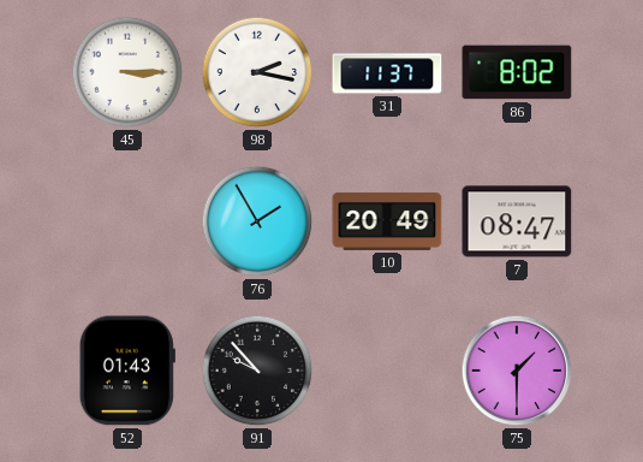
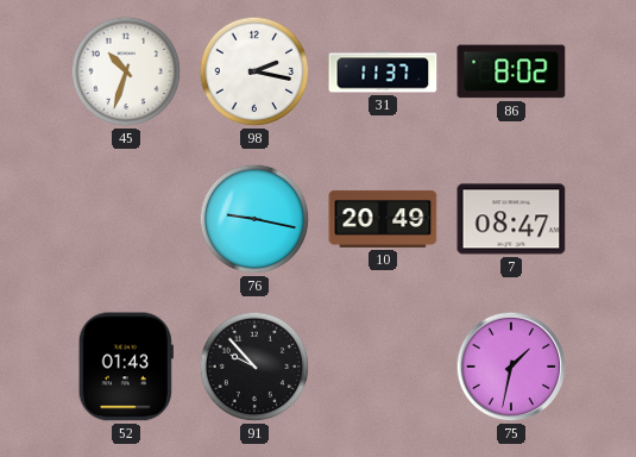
45: 3:15 -> 10:33 (126, 71)
76: 1:55 -> 9:17 (254, 219)
75: 1:30 -> 1:32 (511, 367)
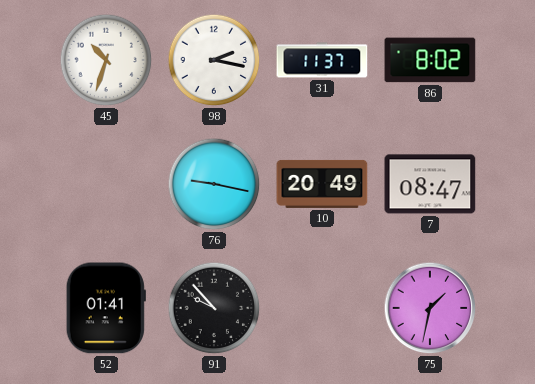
52: 01:43 -> 01:41 (106, 308)
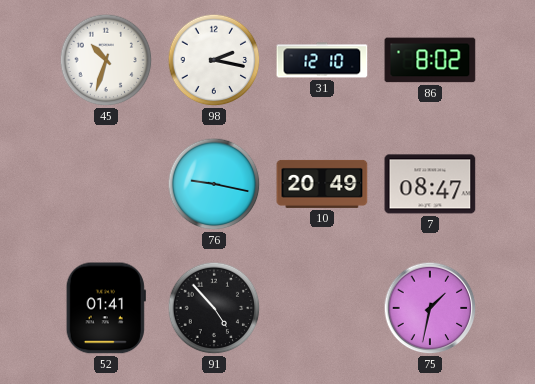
31: 11:37 -> 12:10 (322, 60)
91: 9:53 -> 4:53 (214, 308)
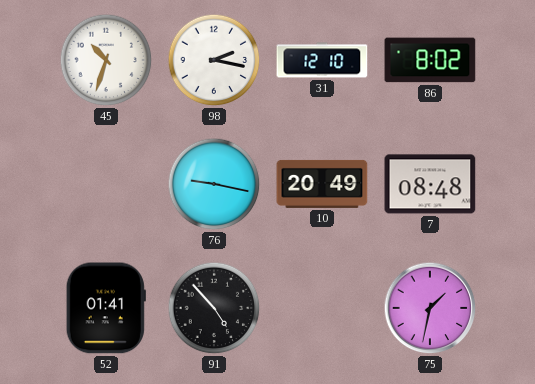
7: 08:47 -> 08:48 (430, 184)
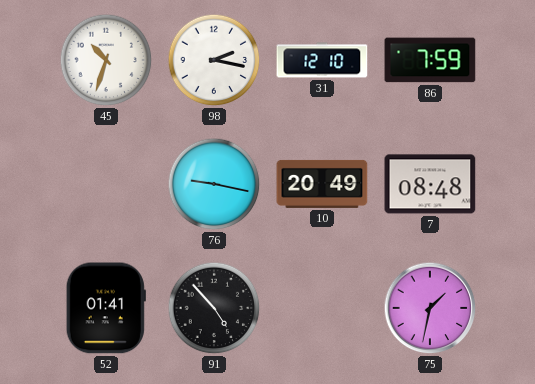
86: 8:02 -> 7:59 (430, 60)
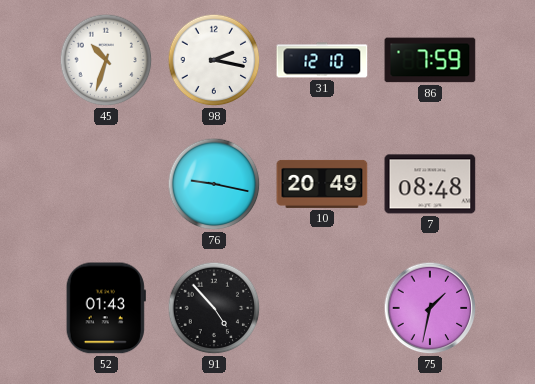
52: 01:41 -> 01:43 (106, 308)
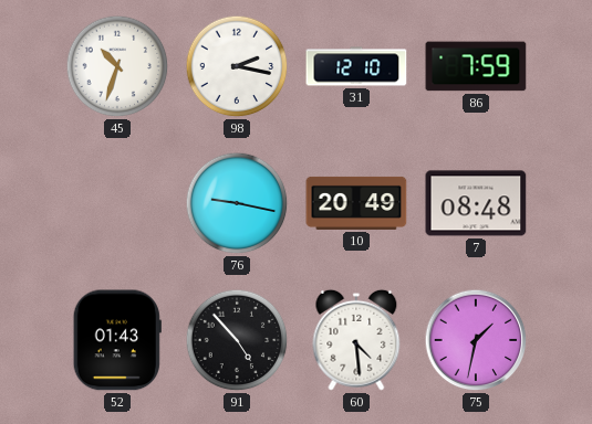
60: none -> 4:29 (356, 340)
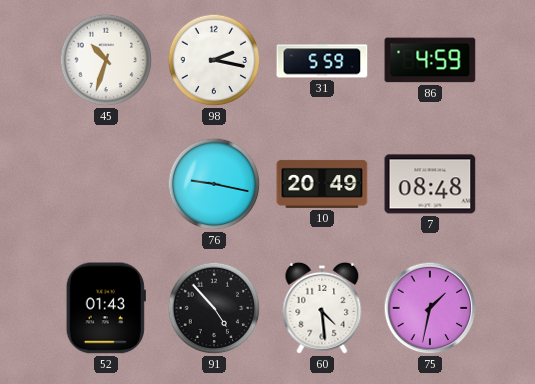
31: 12:10 -> 5:59 (322, 60)
86: 7:59 -> 4:59 (430, 60)
